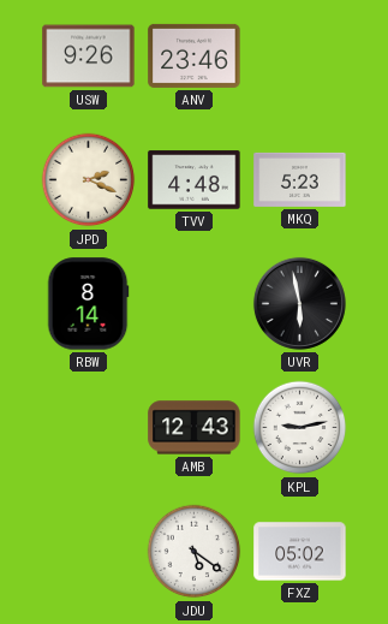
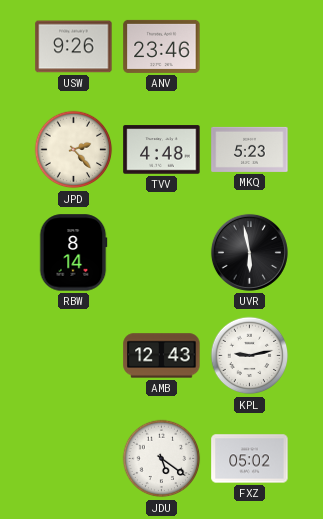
JPD: 2:19 -> 2:23 (74, 150)
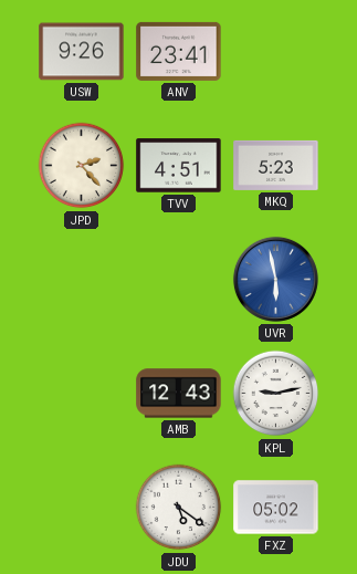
ANV: 23:46 -> 23:41 (179, 51)
TVV: 4:48 -> 4:51 (179, 166)
RBW: 8:14 -> none (73, 253)
UVR dial: black -> blue (275, 279)
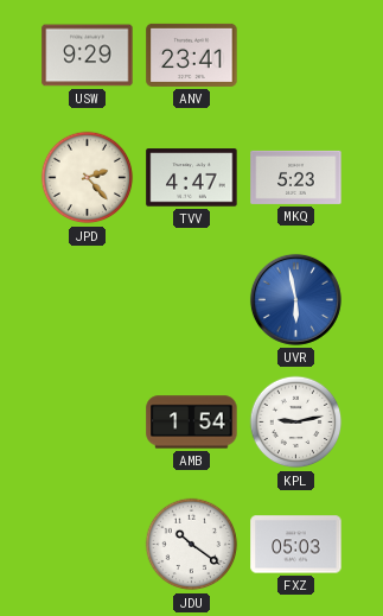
USW: 9:26 -> 9:29 (88, 56)
TVV: 4:51 -> 4:47 (192, 178)
AMB: 12:43 -> 1:54 (192, 423)
JDU: 5:21 -> 10:21 (192, 545)
FXZ: 05:02 -> 05:03 (296, 545)
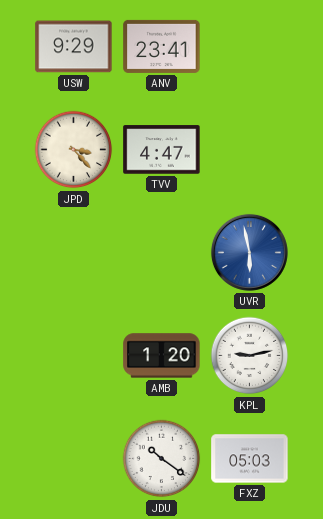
JPD: 2:23 -> 3:23 (74, 150)
MKQ: 5:23 -> none (296, 177)
AMB: 1:54 -> 1:20 (162, 356)
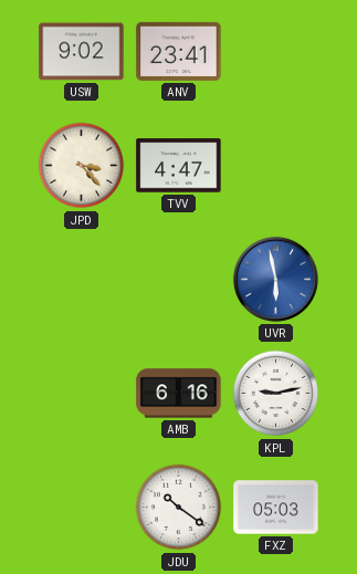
USW: 9:29 -> 9:02 (82, 52)
AMB: 1:20 -> 6:16 (179, 394)
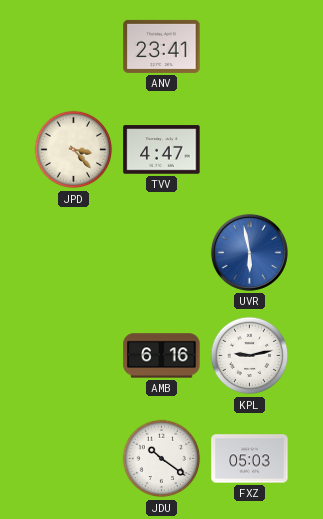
USW: 9:02 -> none (82, 52)
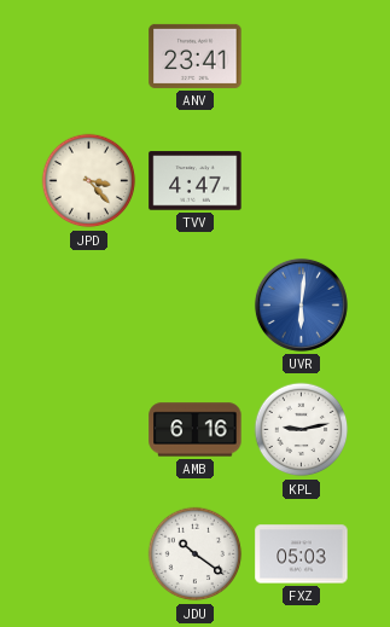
UVR: 5:58 -> 6:01 (301, 304)
